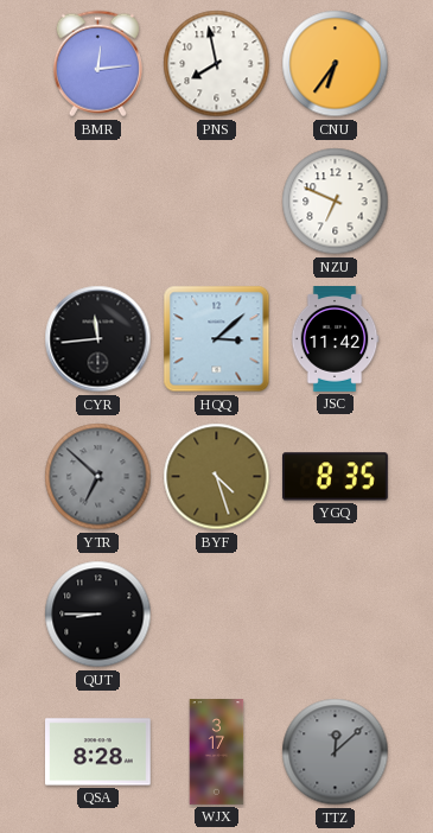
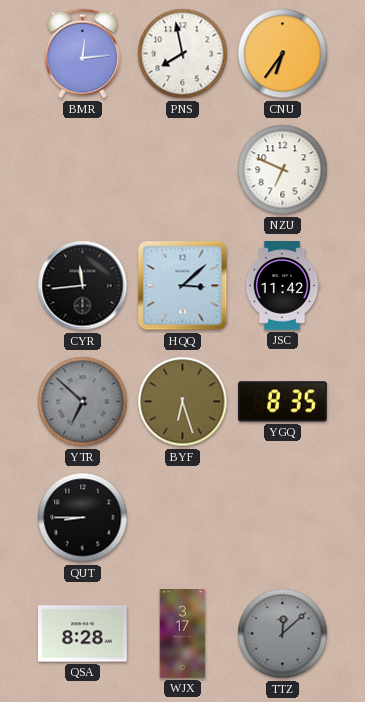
BYF: 4:27 -> 6:27 (183, 402)
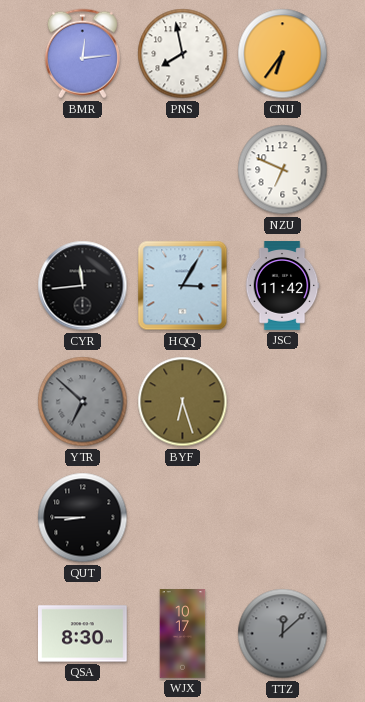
HQQ: 3:08 -> 3:05 (183, 286)
YGQ: 8:35 -> none (283, 402)
QSA: 8:28 -> 8:30 (83, 634)
WJX: 3:17 -> 10:17 (183, 634)
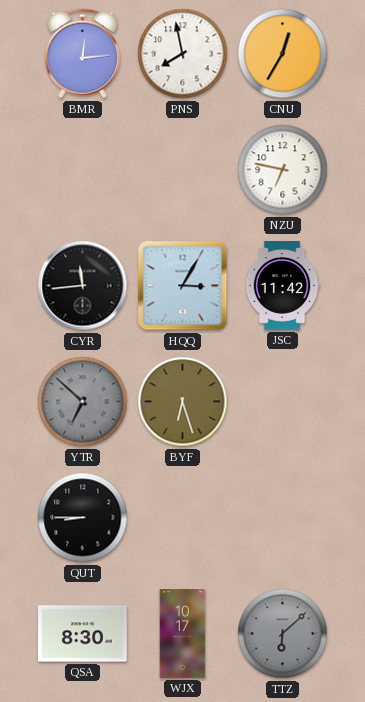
CNU: 6:36 -> 12:35 (283, 54)
NZU: 6:49 -> 6:47 (283, 170)
TTZ: 12:08 -> 6:08 (283, 634)
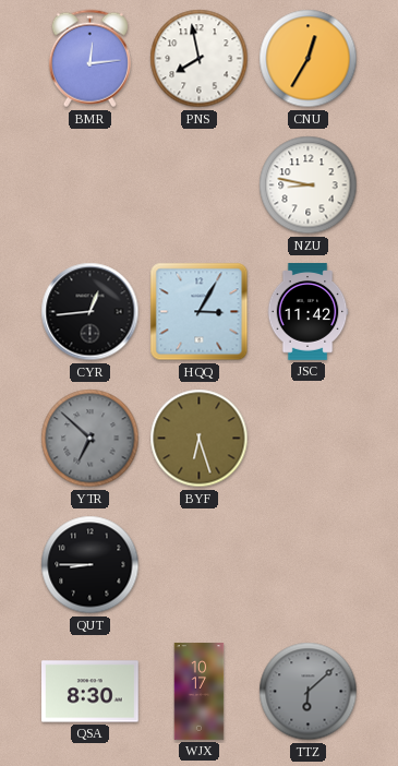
NZU: 6:47 -> 8:47 (309, 185)
CYR: 11:44 -> 12:44 (91, 312)
